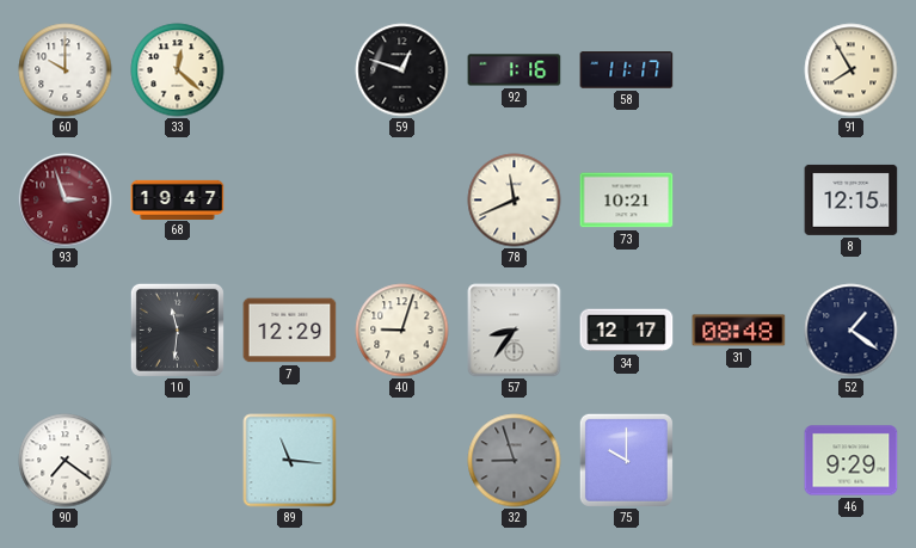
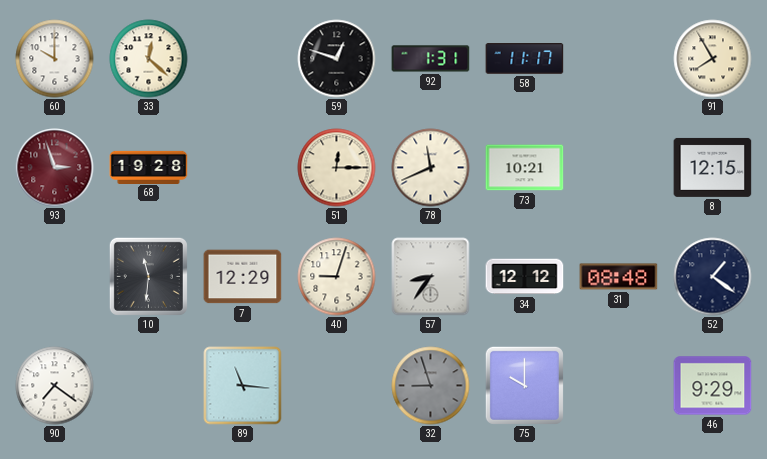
92: 1:16 -> 1:31 (431, 59)
68: 19:47 -> 19:28 (149, 167)
51: none -> 12:15 (337, 168)
34: 12:17 -> 12:12 (525, 277)
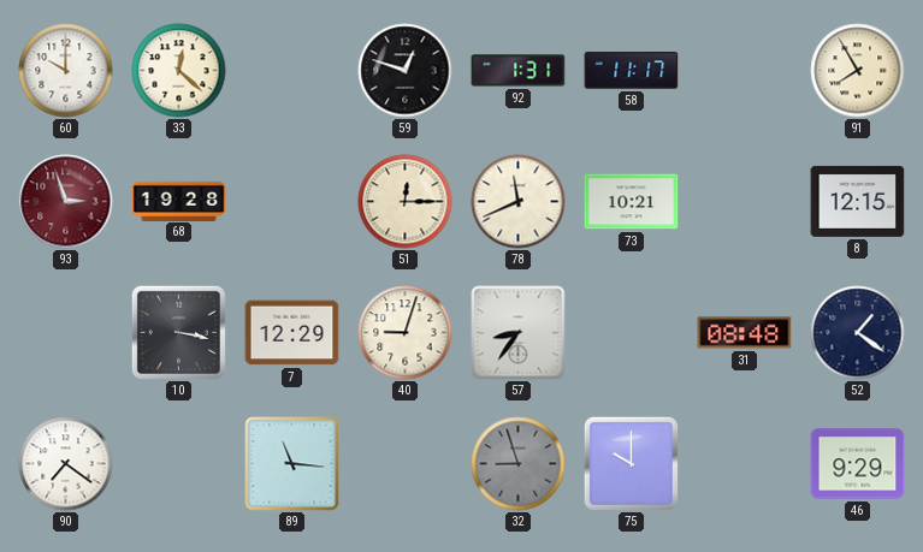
10: 11:31 -> 3:17 (178, 332)
34: 12:12 -> none (525, 277)
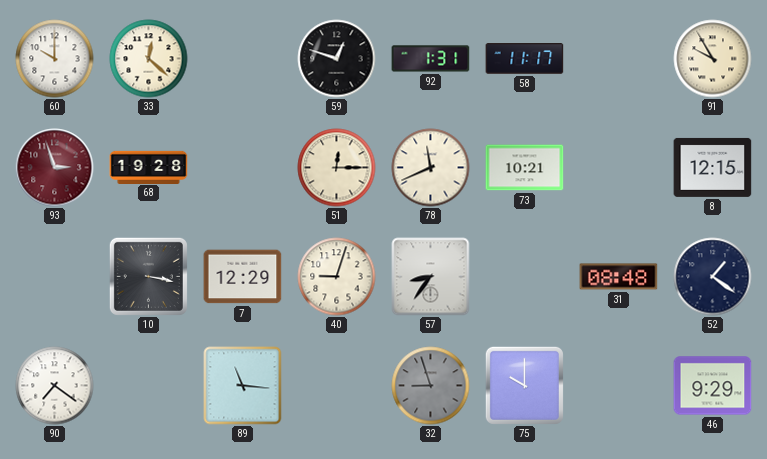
91: 7:55 -> 9:55 (713, 59)
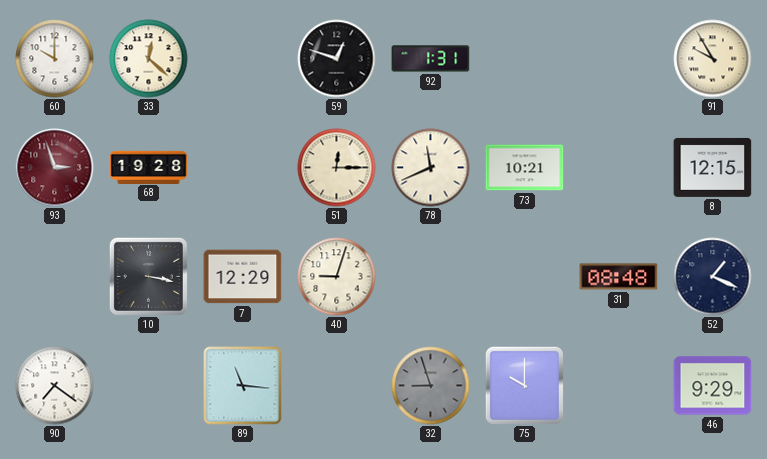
58: 11:17 -> none (525, 59)
57: 8:36 -> none (431, 277)
52: 1:21 -> 1:19 (713, 277)
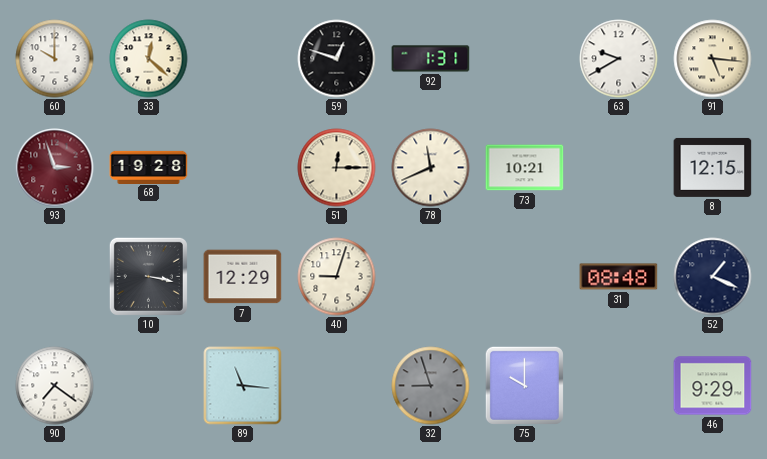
63: none -> 9:40 (619, 59)
91: 9:55 -> 5:16 (713, 59)
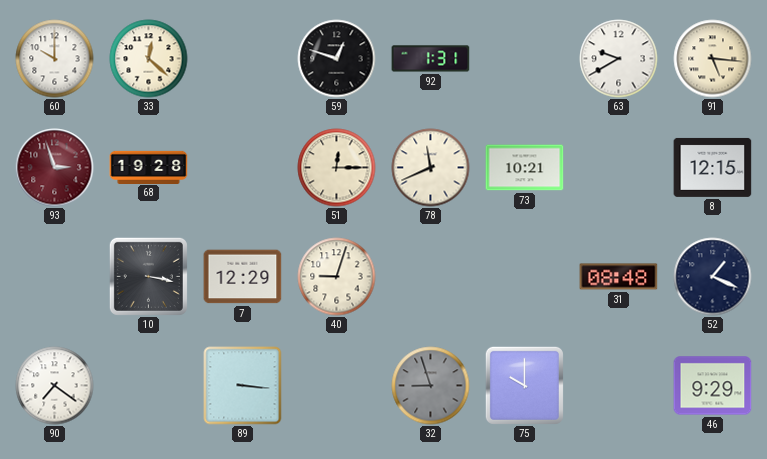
89: 11:16 -> 3:16 (243, 386)
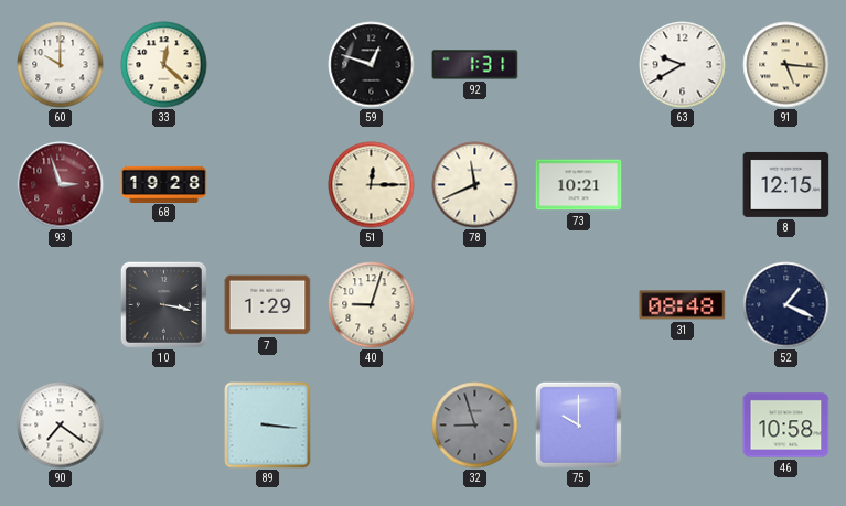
7: 12:29 -> 1:29 (268, 305)
46: 9:29 -> 10:58 (786, 426)
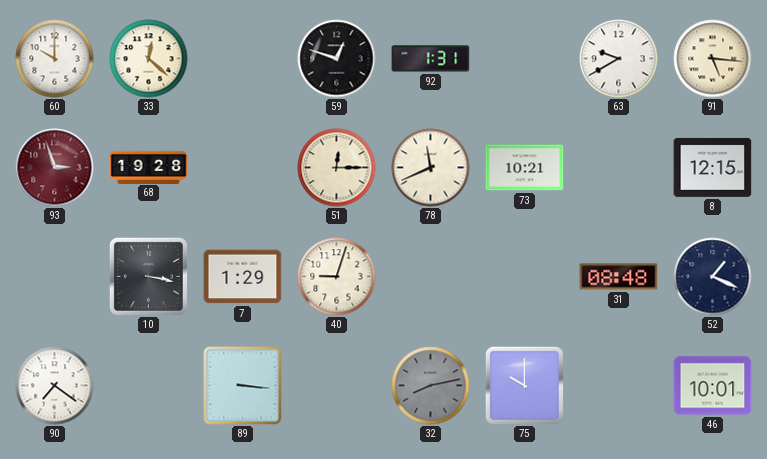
32: 8:57 -> 8:13 (431, 386)
46: 10:58 -> 10:01 (713, 386)
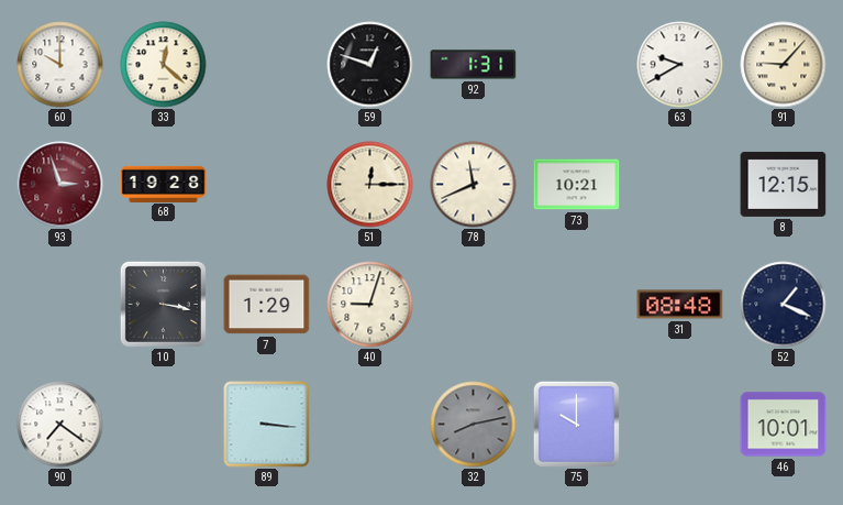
91: 5:16 -> 9:07 (784, 65)
